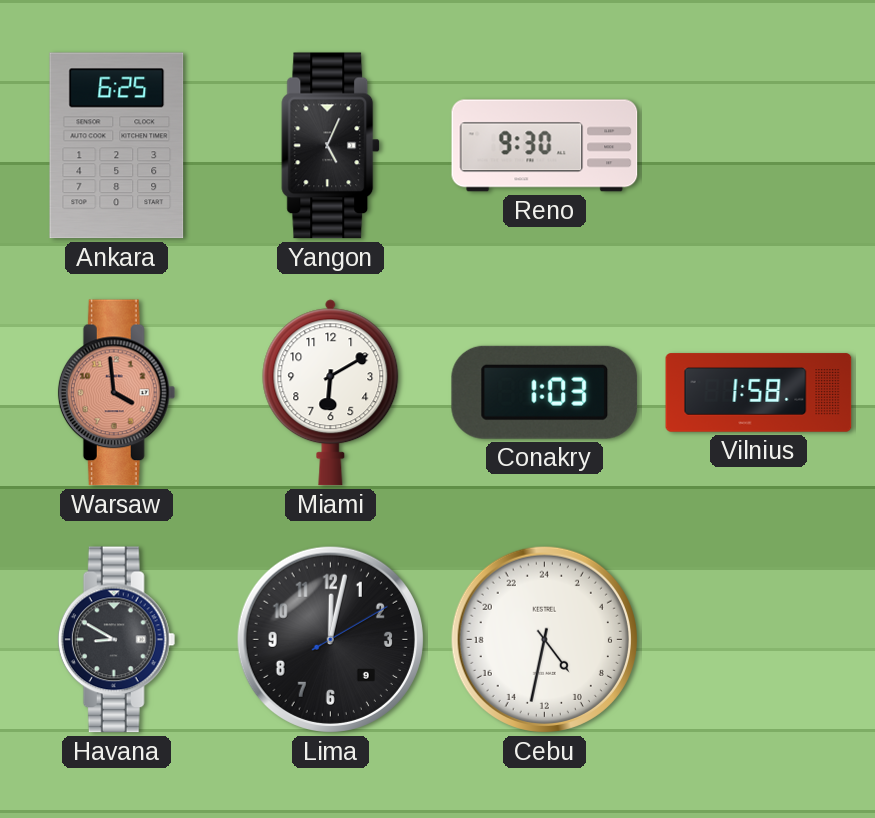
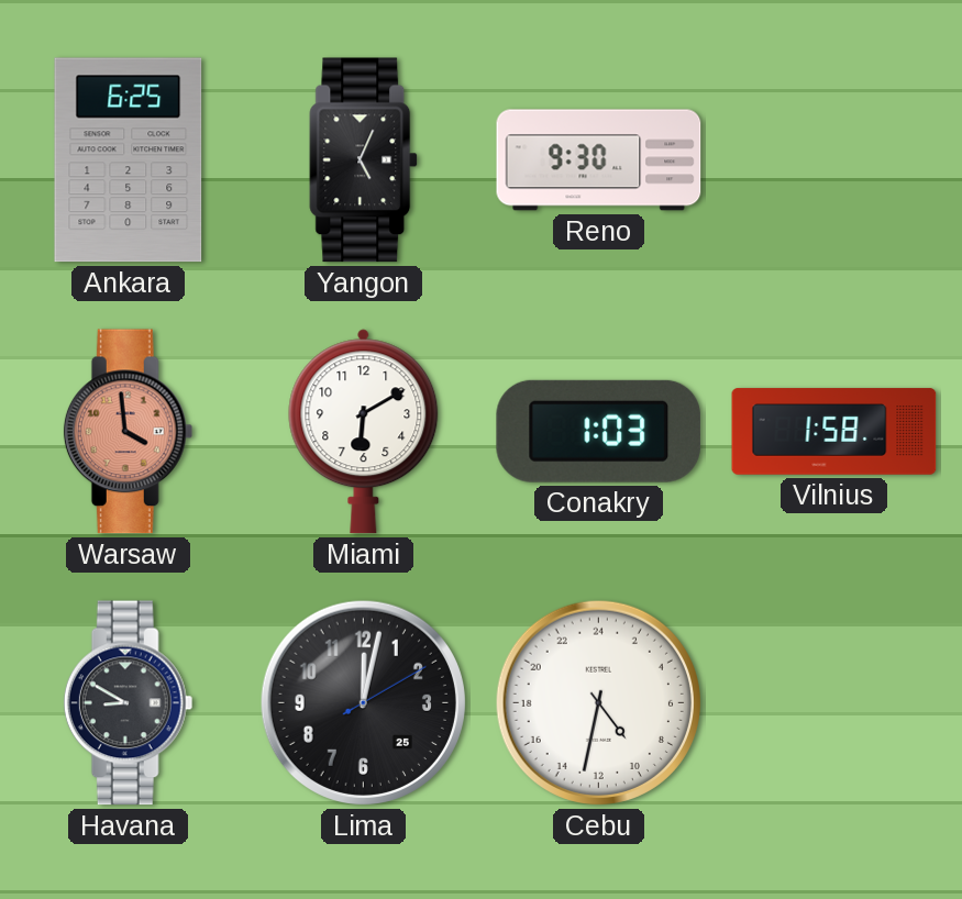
Lima date: 9 -> 25 (363, 702)
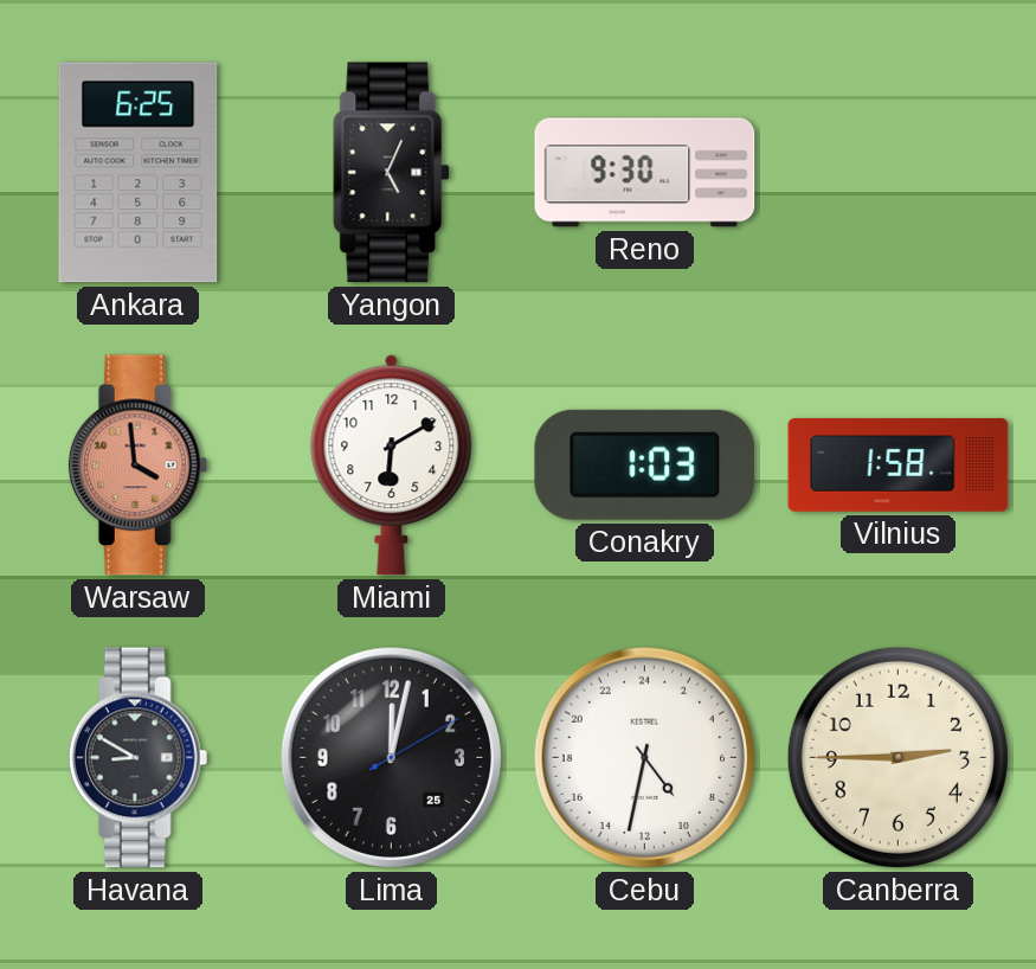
Canberra: none -> 2:45 (897, 757)
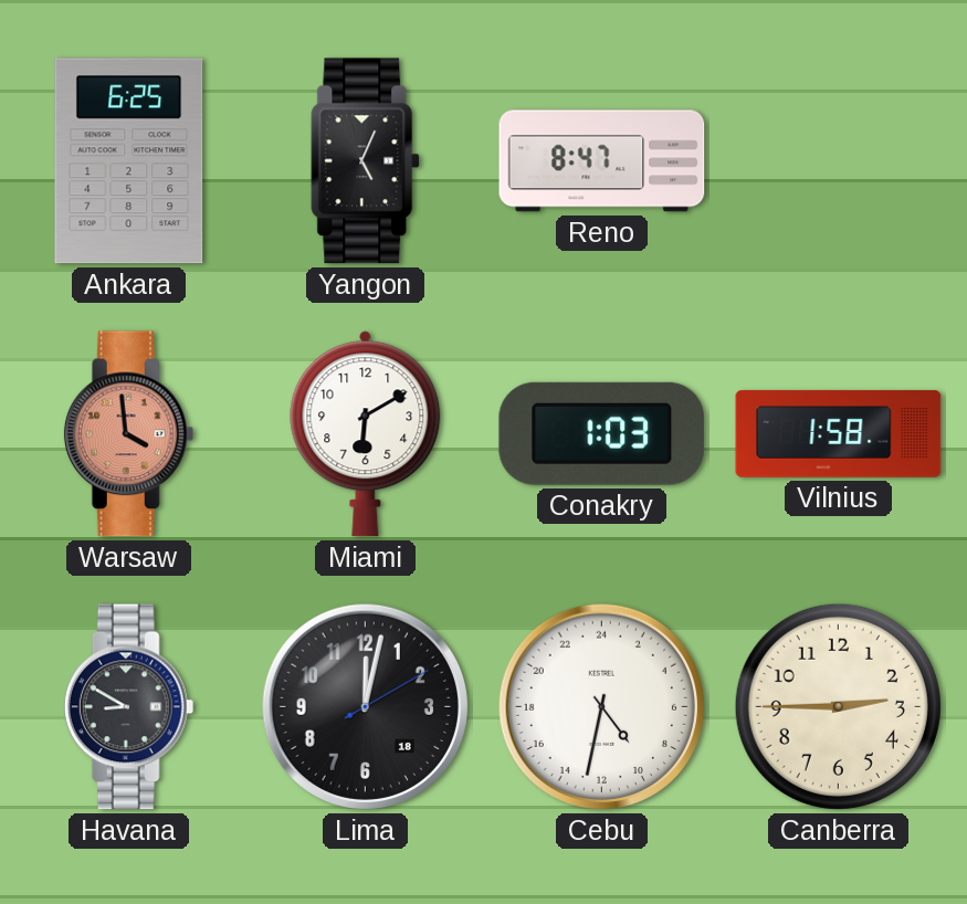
Reno: 9:30 -> 8:47 (602, 161)
Lima date: 25 -> 18 (365, 706)
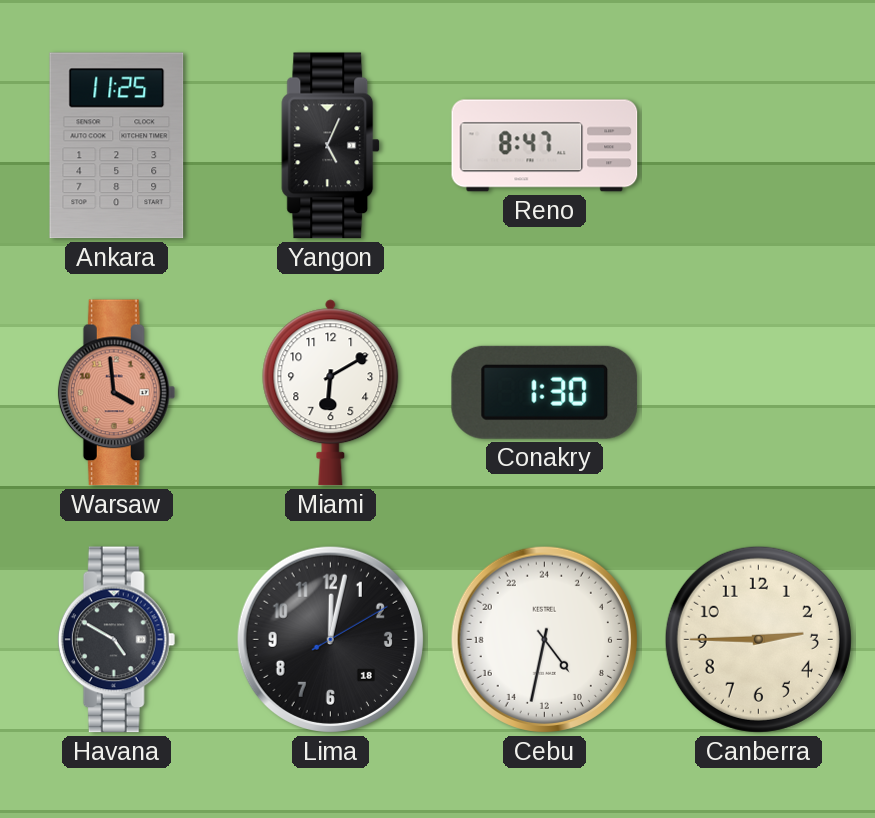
Ankara: 6:25 -> 11:25 (117, 146)
Conakry: 1:03 -> 1:30 (545, 392)
Vilnius: 1:58 -> none (839, 434)
Havana: 8:50 -> 4:50 (117, 640)
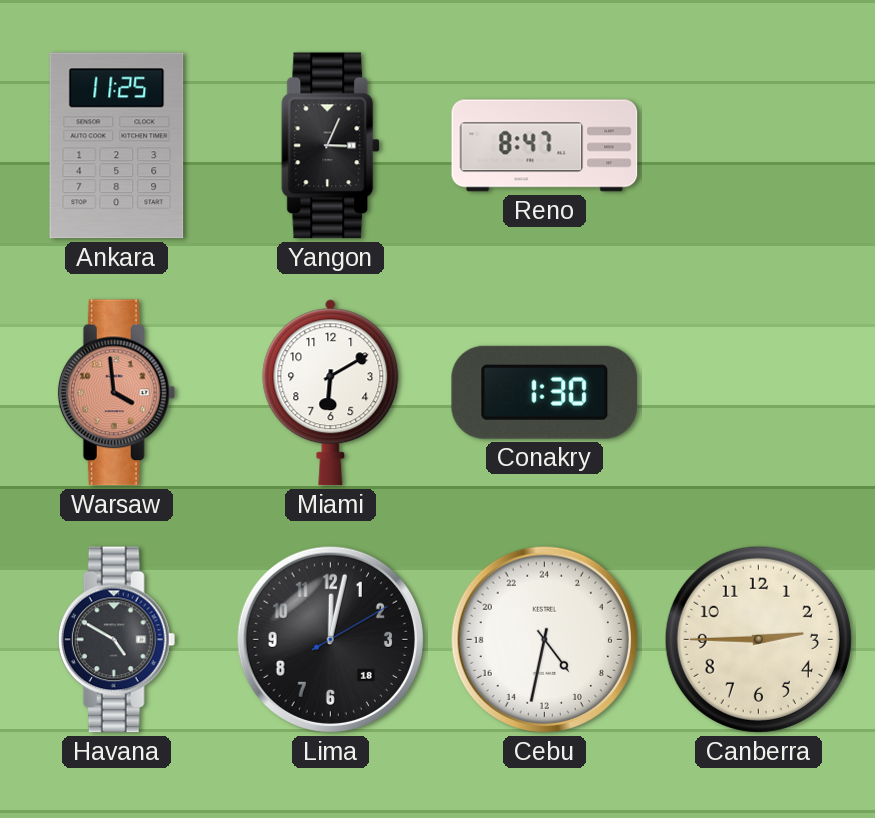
Yangon: 5:04 -> 3:04 (331, 146)
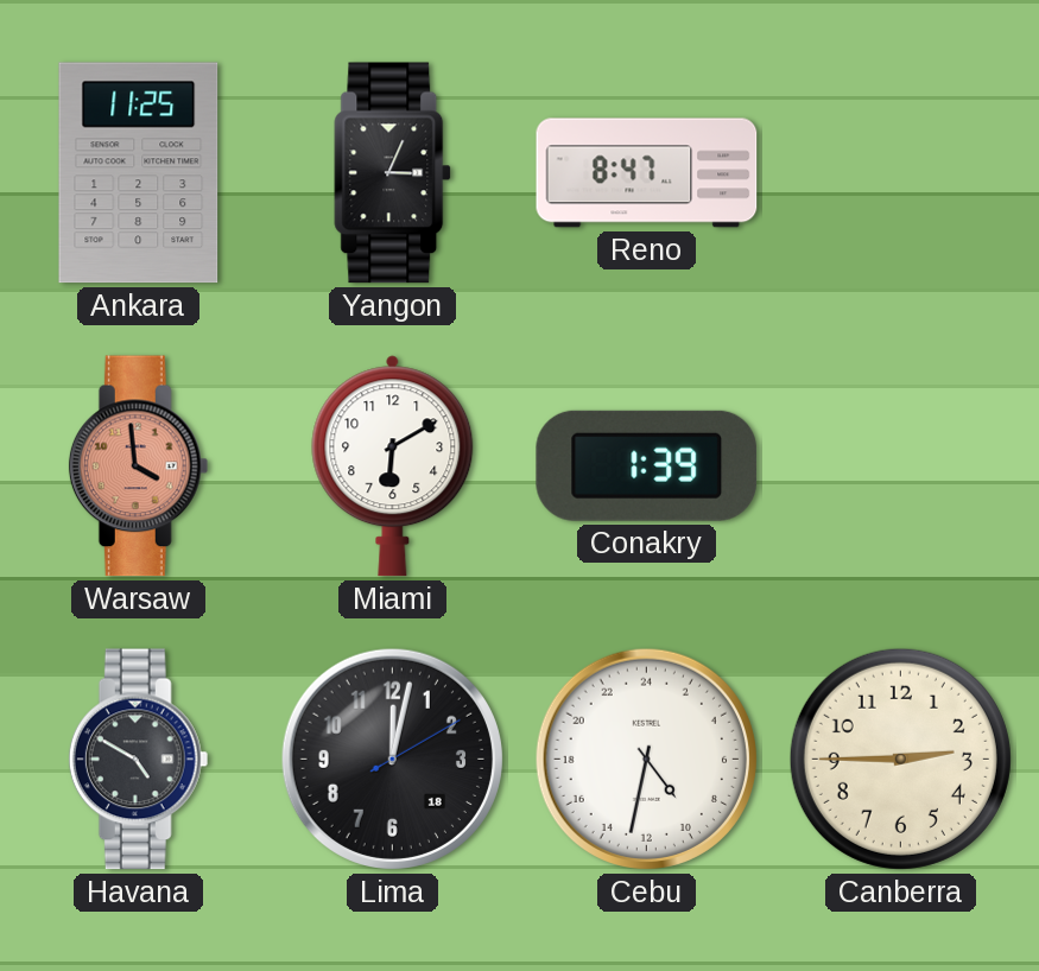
Conakry: 1:30 -> 1:39 (647, 465)
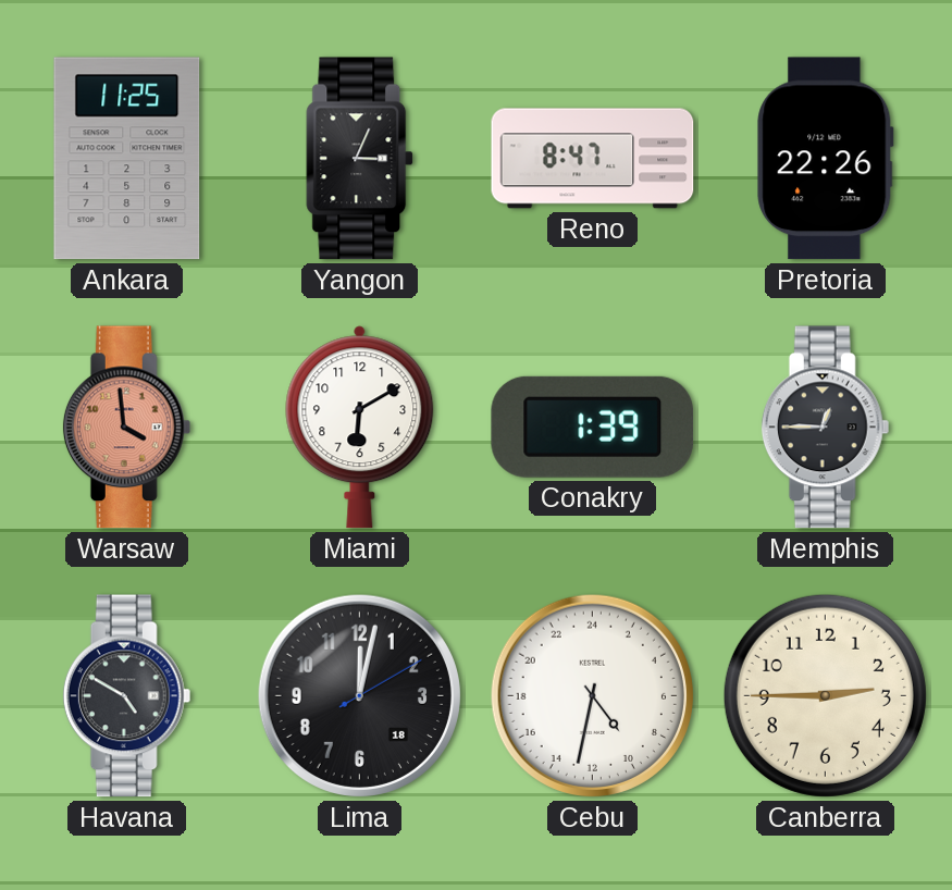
Pretoria: none -> 22:26 (826, 159)
Memphis: none -> 12:45 (826, 428)
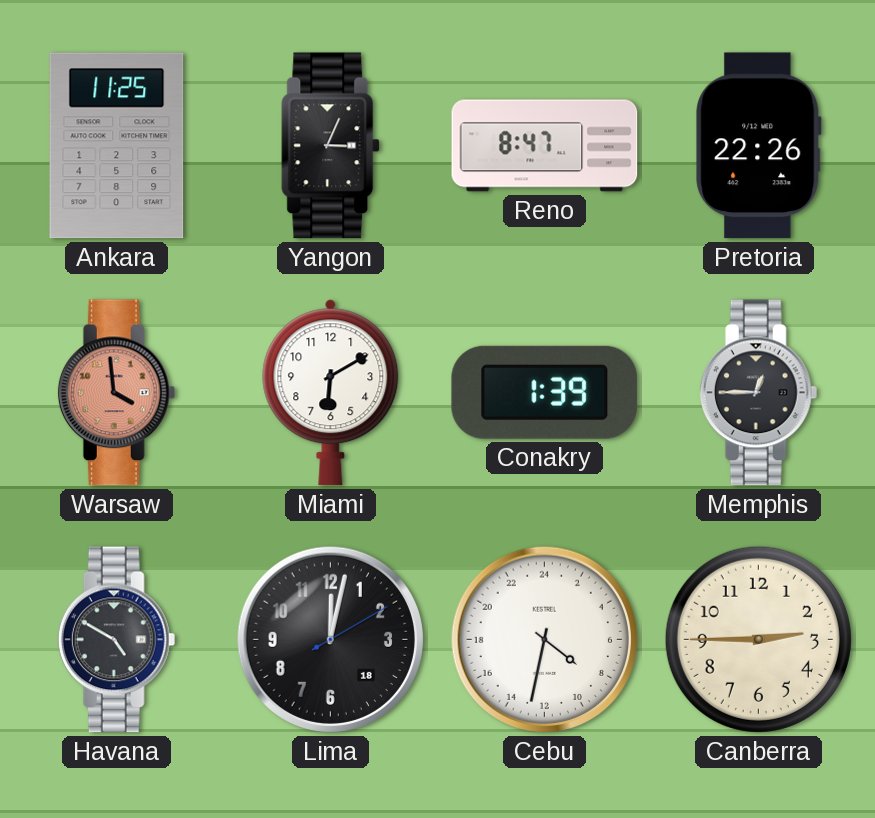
Cebu: 9:32 -> 8:32 (544, 639)
